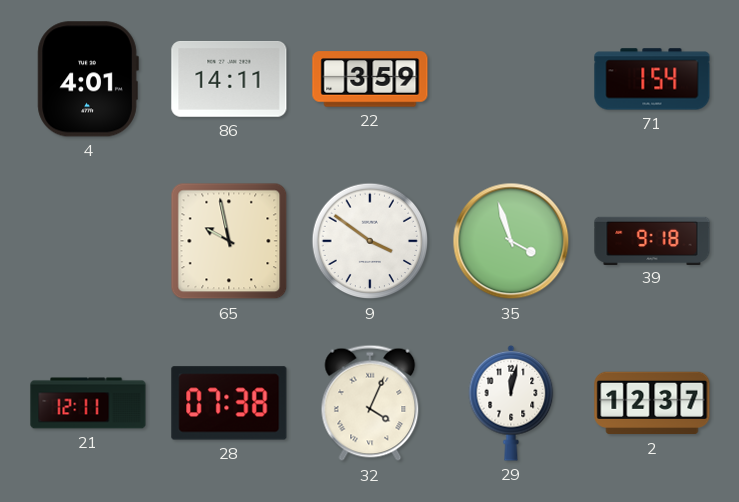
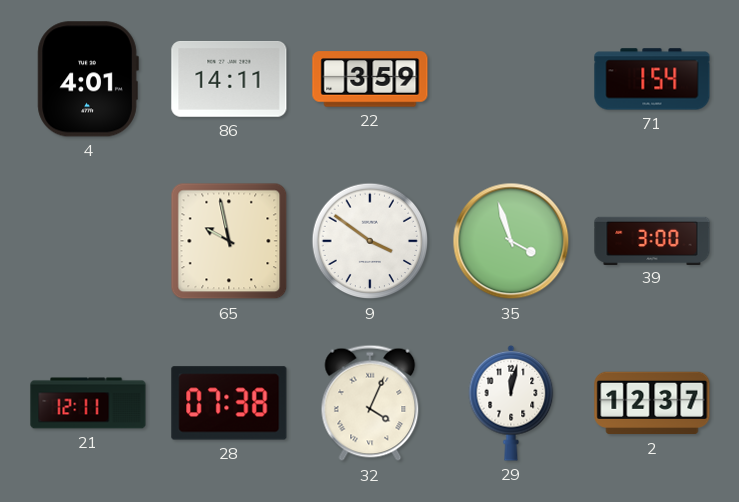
39: 9:18 -> 3:00 (652, 240)
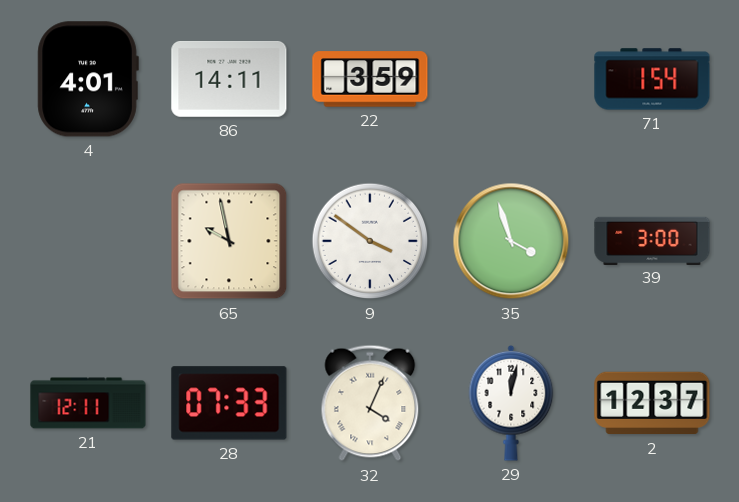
28: 07:38 -> 07:33 (229, 403)
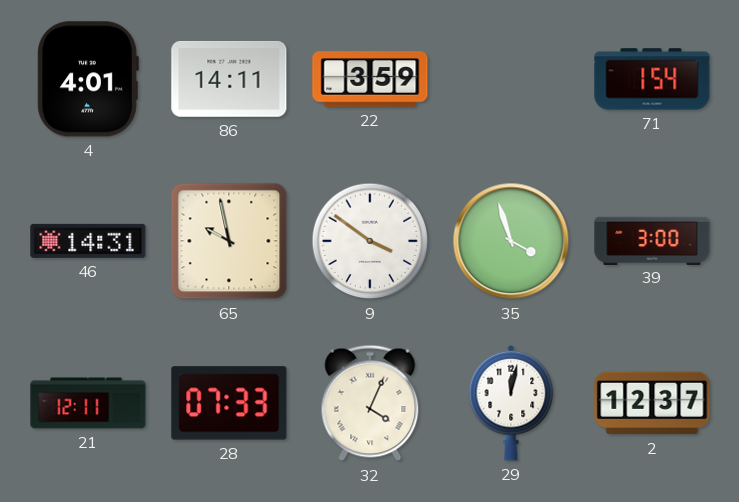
46: none -> 14:31 (88, 241)
